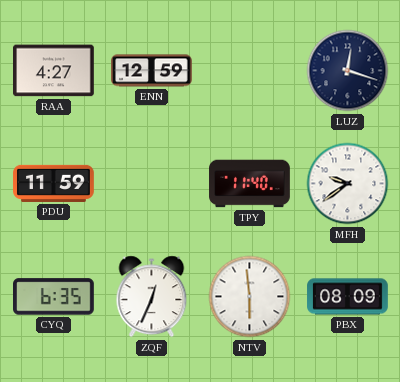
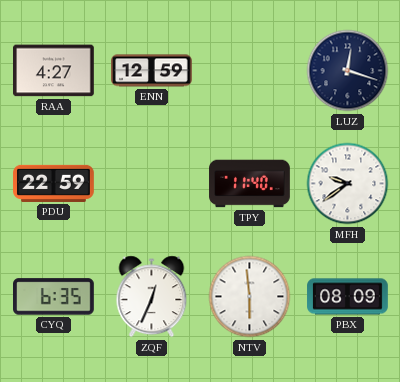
PDU: 11:59 -> 22:59 (54, 183)
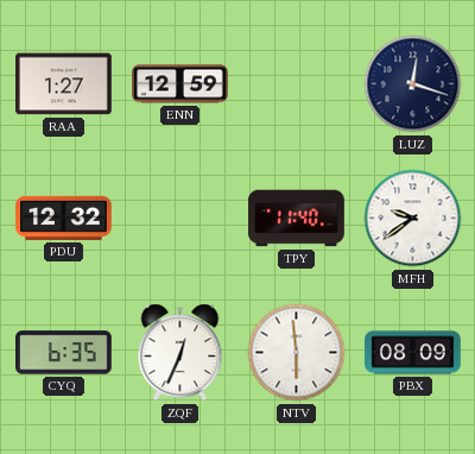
RAA: 4:27 -> 1:27 (64, 84)
PDU: 22:59 -> 12:32 (64, 217)
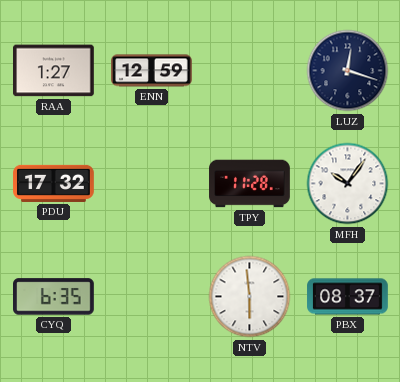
PDU: 12:32 -> 17:32 (54, 183)
TPY: 11:40 -> 11:28 (250, 184)
MFH: 9:39 -> 10:06 (348, 184)
ZQF: 12:34 -> none (180, 353)
PBX: 08:09 -> 08:37 (348, 297)
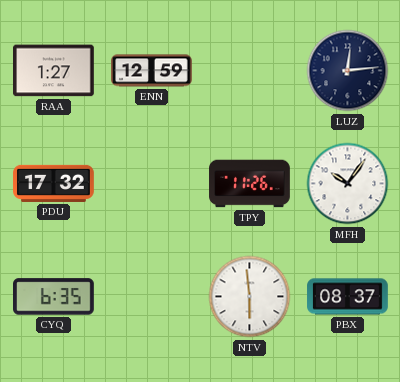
LUZ: 12:18 -> 12:14 (348, 71)
TPY: 11:28 -> 11:26 (250, 184)
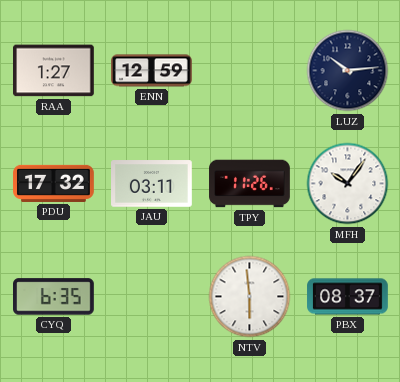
LUZ: 12:14 -> 10:14 (348, 71)
JAU: none -> 03:11 (152, 184)
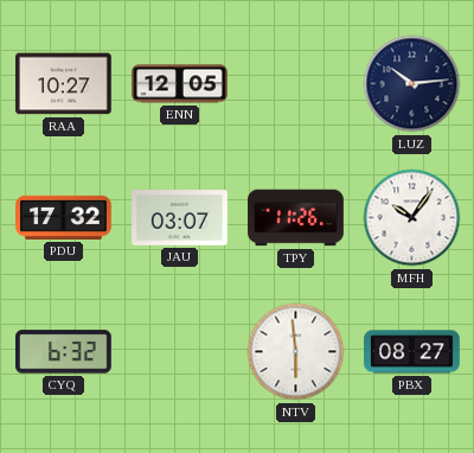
RAA: 1:27 -> 10:27 (64, 84)
ENN: 12:59 -> 12:05 (180, 84)
JAU: 03:11 -> 03:07 (180, 218)
CYQ: 6:35 -> 6:32 (64, 352)
PBX: 08:37 -> 08:27 (412, 352)
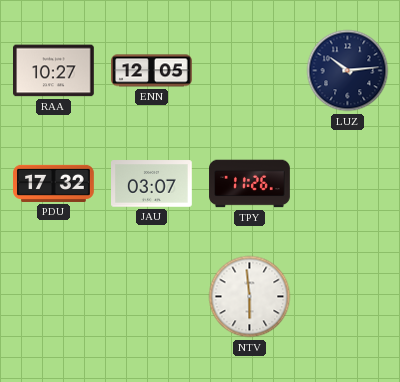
MFH: 10:06 -> none (412, 218)
CYQ: 6:32 -> none (64, 352)
PBX: 08:27 -> none (412, 352)
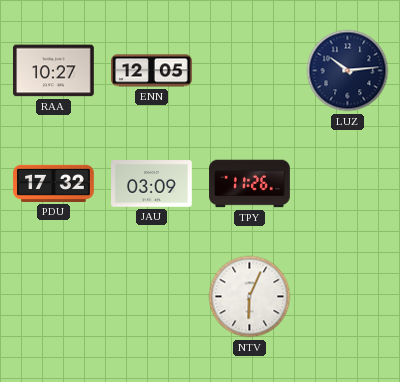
JAU: 03:07 -> 03:09 (152, 184)
NTV: 5:59 -> 6:04 (250, 297)
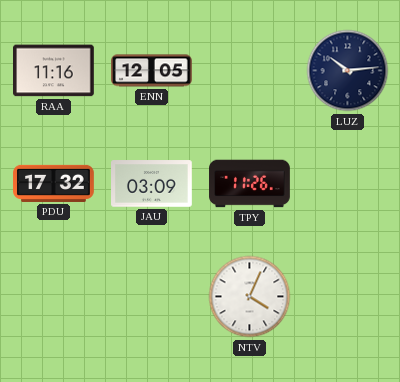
RAA: 10:27 -> 11:16 (54, 71)
NTV: 6:04 -> 4:04 (250, 297)
